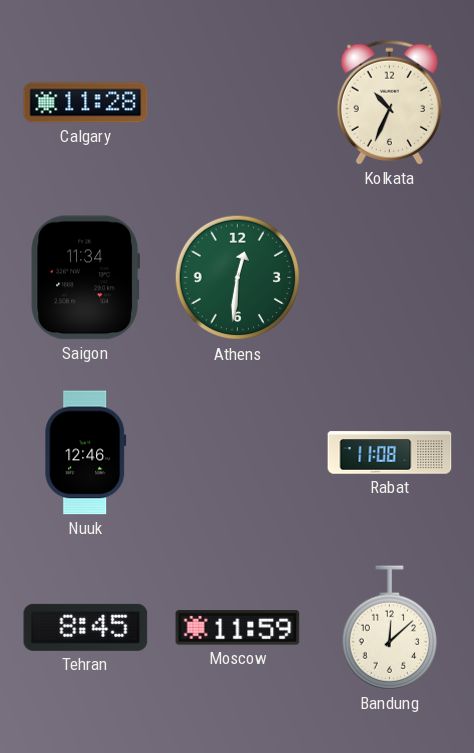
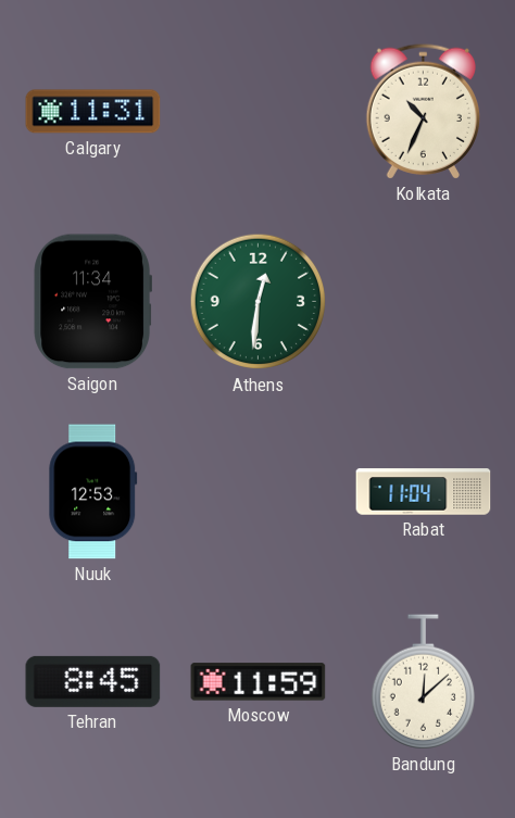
Calgary: 11:28 -> 11:31 (93, 112)
Nuuk: 12:46 -> 12:53 (93, 492)
Rabat: 11:08 -> 11:04 (424, 492)
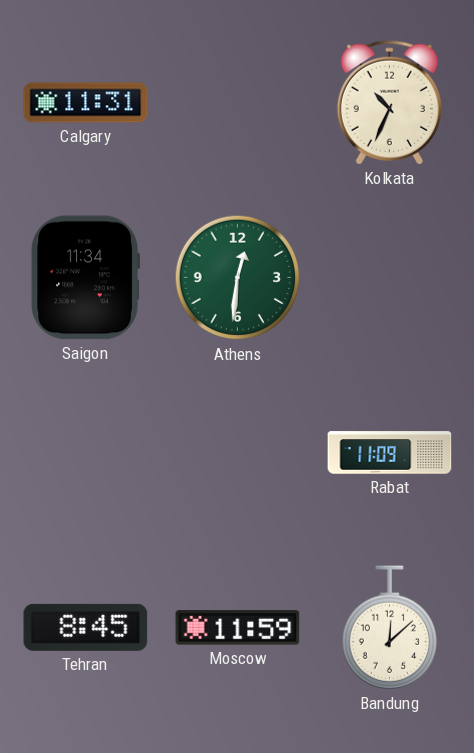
Nuuk: 12:53 -> none (93, 492)
Rabat: 11:04 -> 11:09 (390, 453)
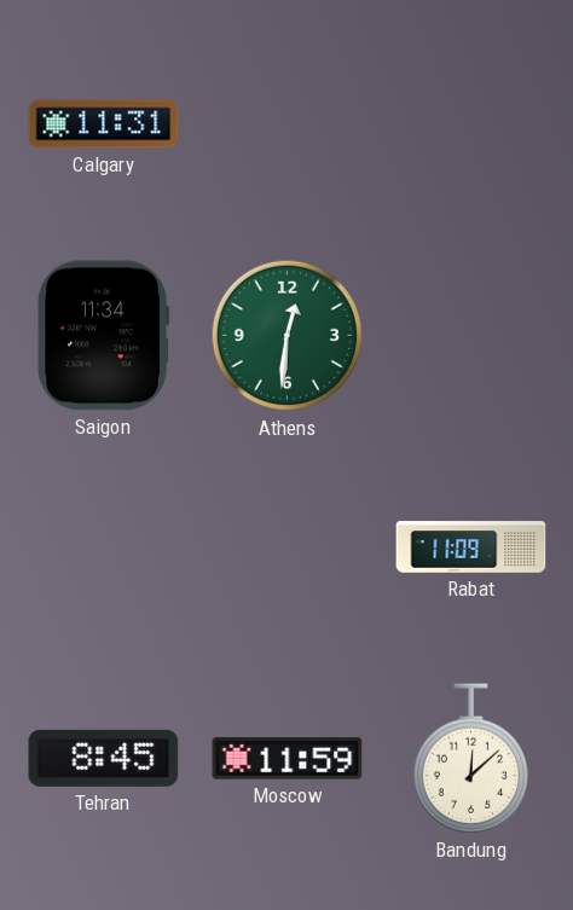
Kolkata: 10:34 -> none (389, 102)
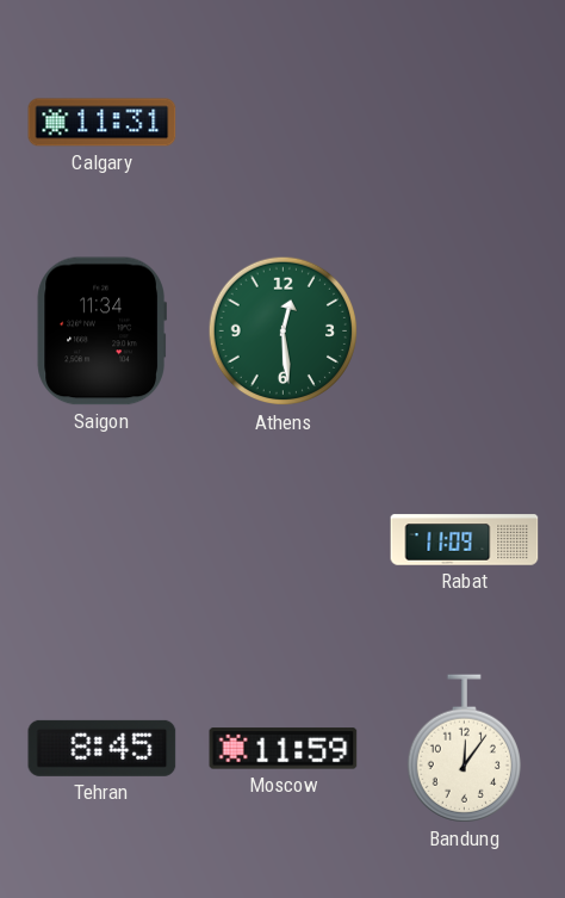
Athens: 12:31 -> 12:29 (284, 332)
Bandung: 12:08 -> 12:06 (464, 749)
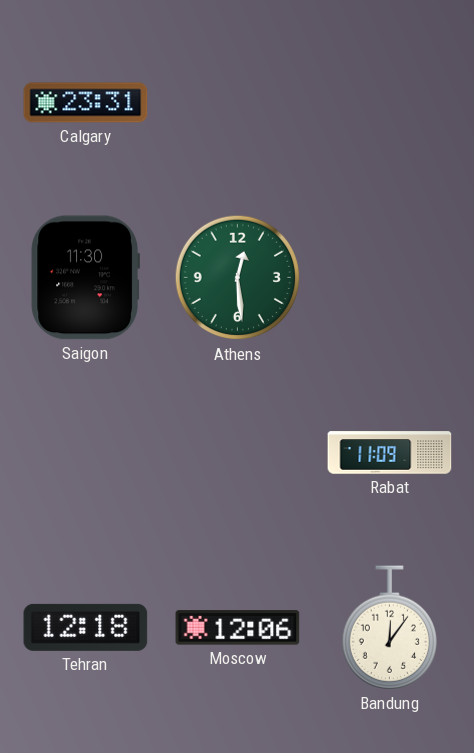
Calgary: 11:31 -> 23:31 (86, 103)
Saigon: 11:34 -> 11:30 (85, 278)
Tehran: 8:45 -> 12:18 (86, 627)
Moscow: 11:59 -> 12:06 (238, 628)
